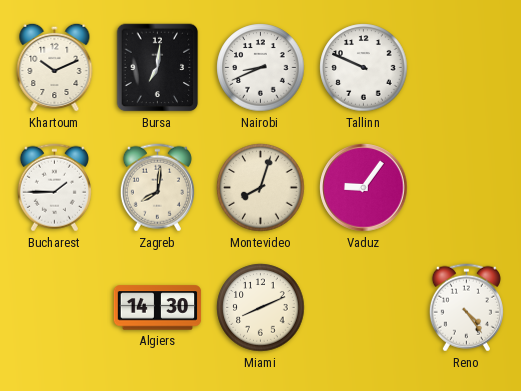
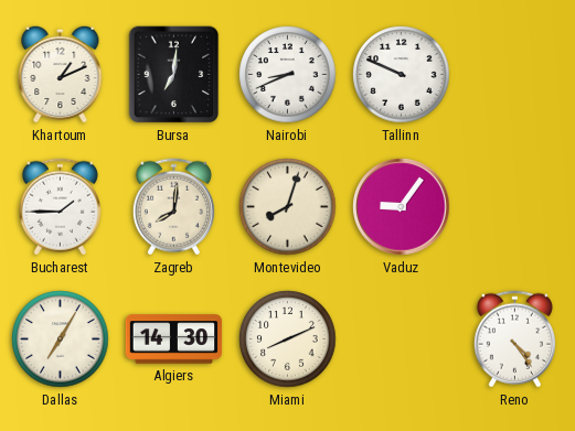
Khartoum: 10:11 -> 1:11 (61, 74)
Dallas: none -> 7:05 (61, 340)
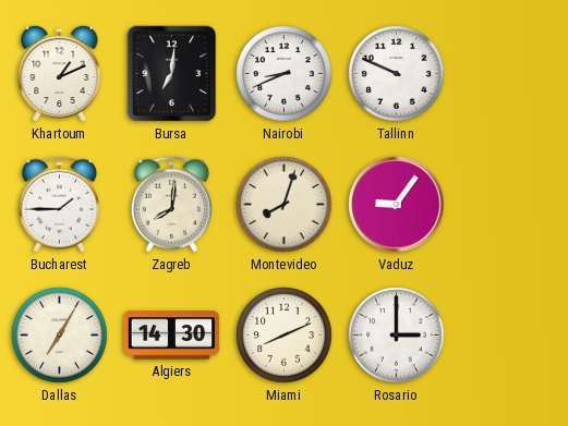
Rosario: none -> 3:00 (397, 336)
Reno: 4:24 -> none (514, 340)
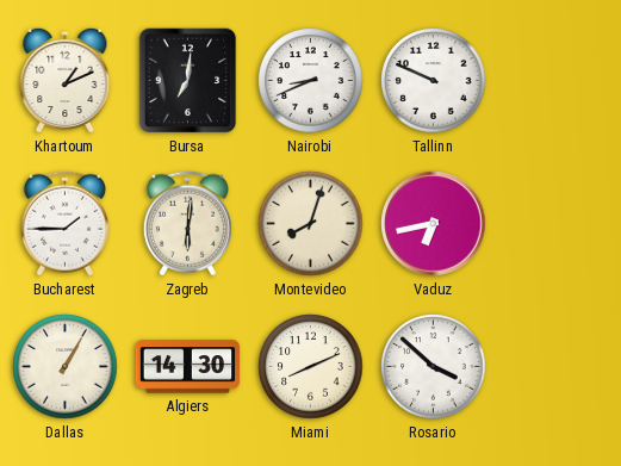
Zagreb: 8:01 -> 6:01 (187, 224)
Vaduz: 9:06 -> 6:43 (434, 224)
Dallas: 7:05 -> 1:05 (66, 367)
Rosario: 3:00 -> 3:52 (434, 367)
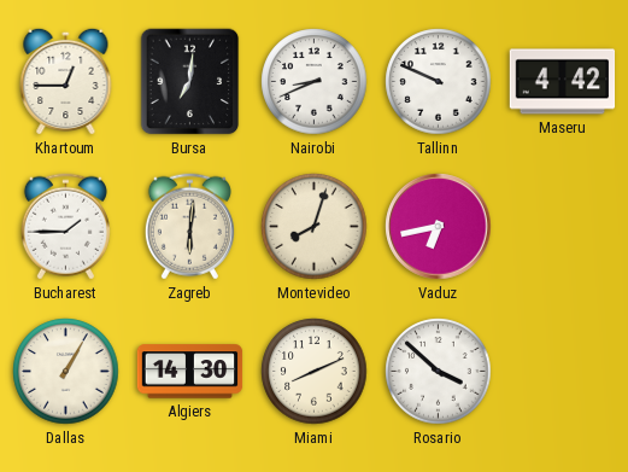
Khartoum: 1:11 -> 12:45 (66, 81)
Maseru: none -> 4:42 (563, 82)
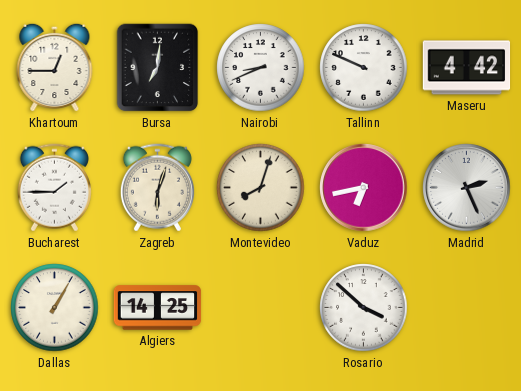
Zagreb: 6:01 -> 6:03 (157, 188)
Madrid: none -> 2:26 (467, 188)
Algiers: 14:30 -> 14:25 (158, 308)
Miami: 8:11 -> none (315, 372)
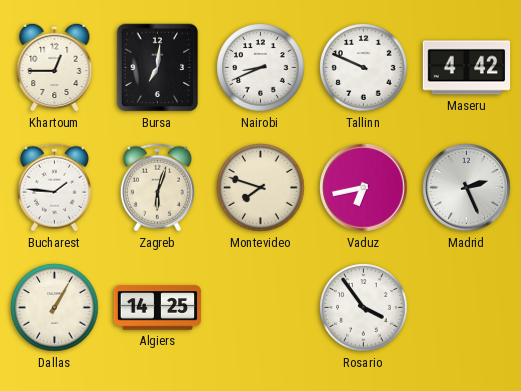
Bucharest: 1:45 -> 1:46 (54, 188)
Montevideo: 8:03 -> 7:48 (261, 188)
Rosario: 3:52 -> 3:54 (364, 308)
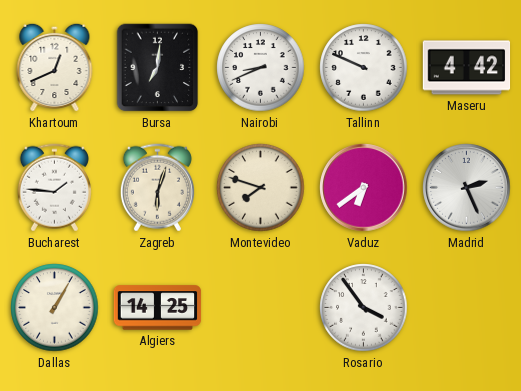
Khartoum: 12:45 -> 12:41 (55, 67)
Vaduz: 6:43 -> 6:39 (364, 188)
